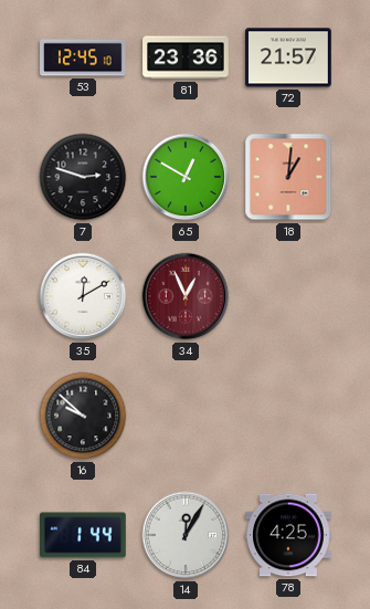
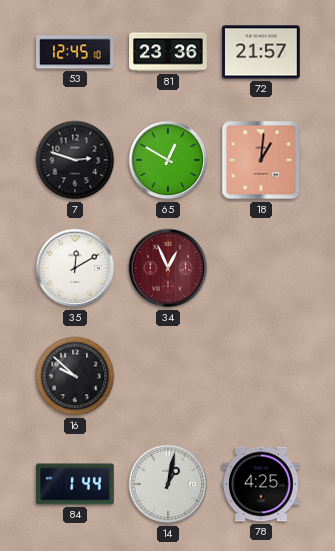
14: 12:05 -> 1:02 (168, 484)
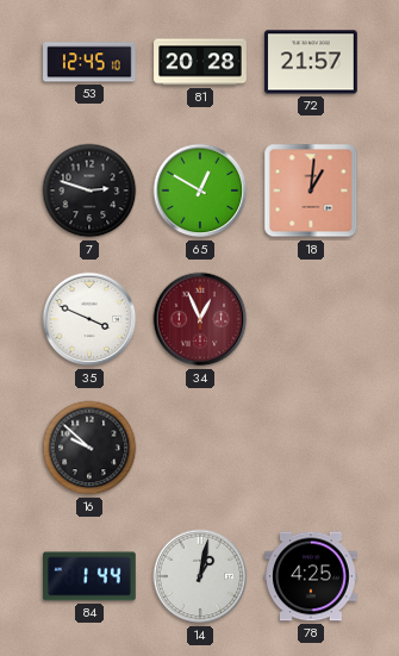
81: 23:36 -> 20:28 (200, 62)
35: 12:10 -> 3:49 (89, 319)
